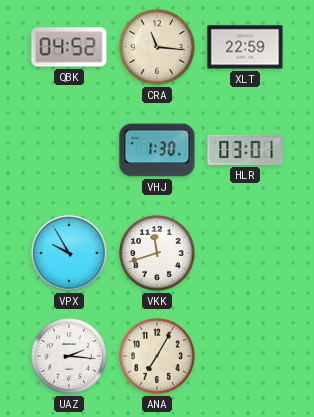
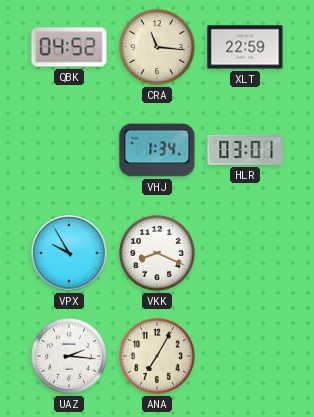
VHJ: 1:30 -> 1:34 (157, 150)
VKK: 11:42 -> 8:19 (158, 254)
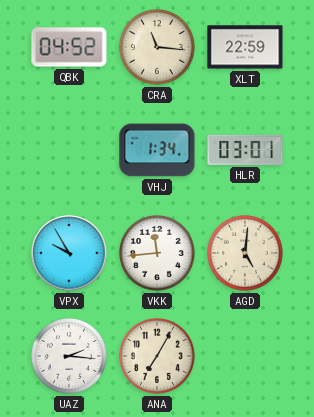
VKK: 8:19 -> 11:44 (158, 254)
AGD: none -> 5:01 (246, 254)
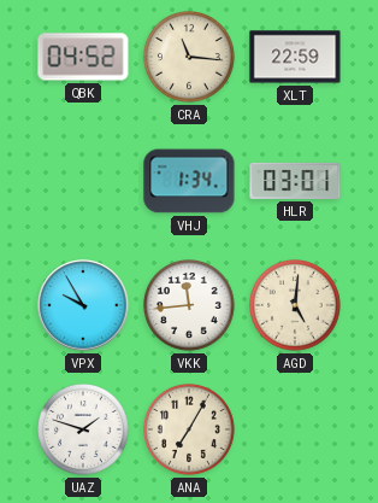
UAZ: 2:16 -> 1:48 (84, 431)
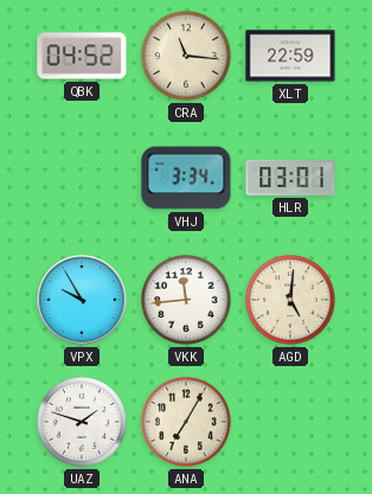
VHJ: 1:34 -> 3:34 (186, 178)
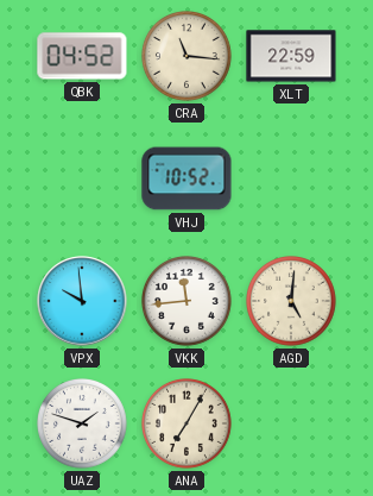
VHJ: 3:34 -> 10:52 (186, 178)
HLR: 03:01 -> none (290, 178)
VPX: 9:55 -> 9:59 (82, 301)
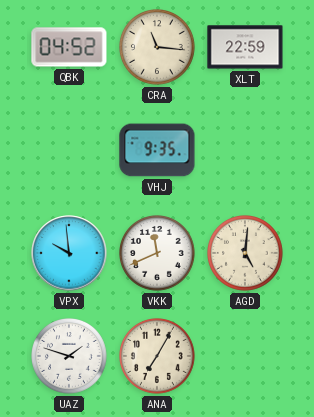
VHJ: 10:52 -> 9:35 (157, 150)
VKK: 11:44 -> 11:41 (158, 254)
